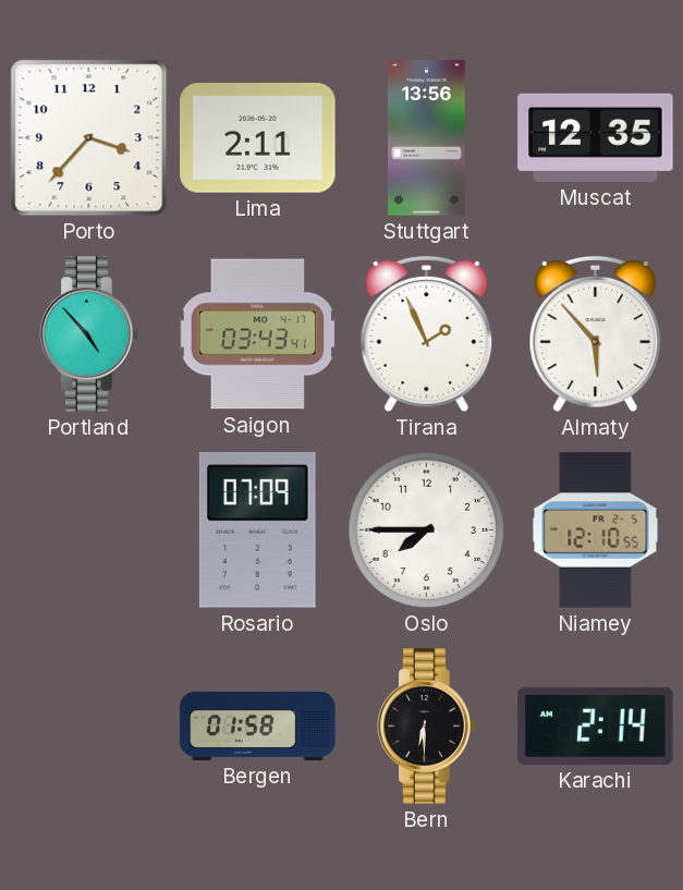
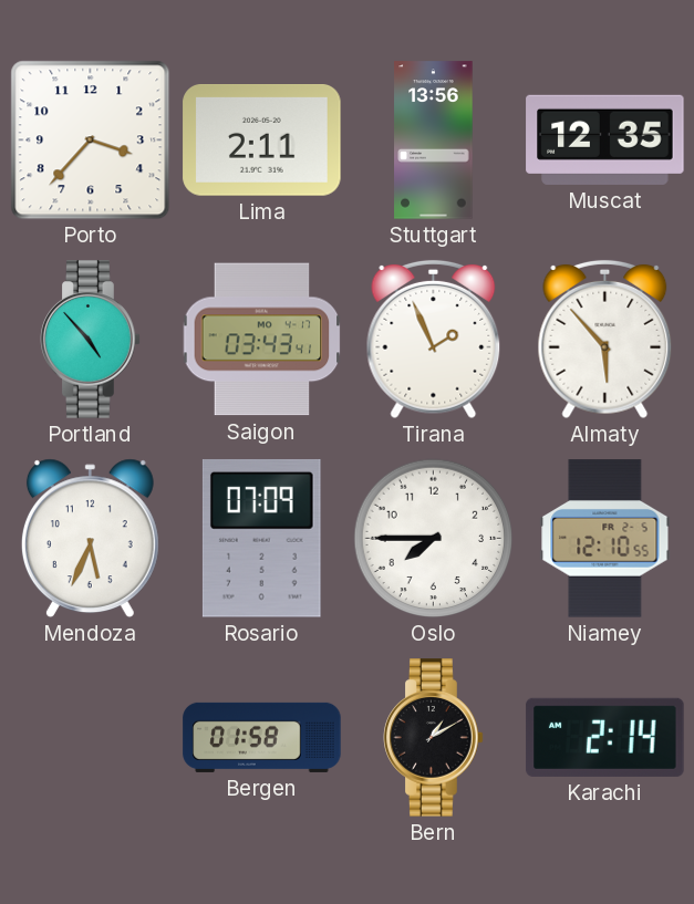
Mendoza: none -> 5:34 (90, 539)
Bern: 6:30 -> 1:10 (434, 738)
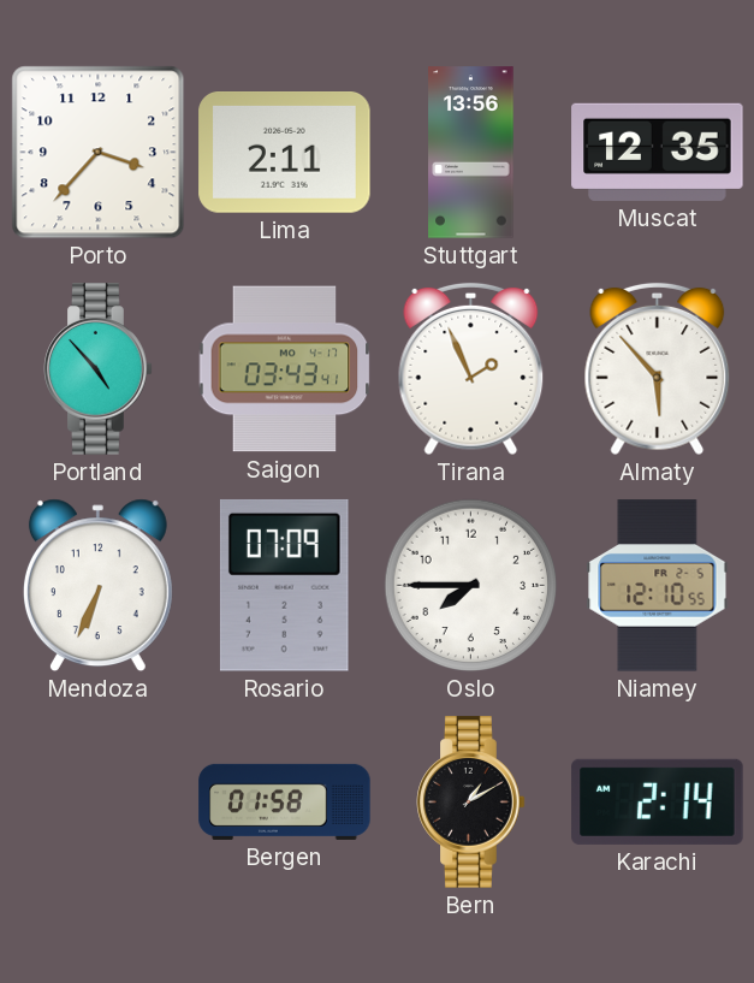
Mendoza: 5:34 -> 6:34 (97, 586)
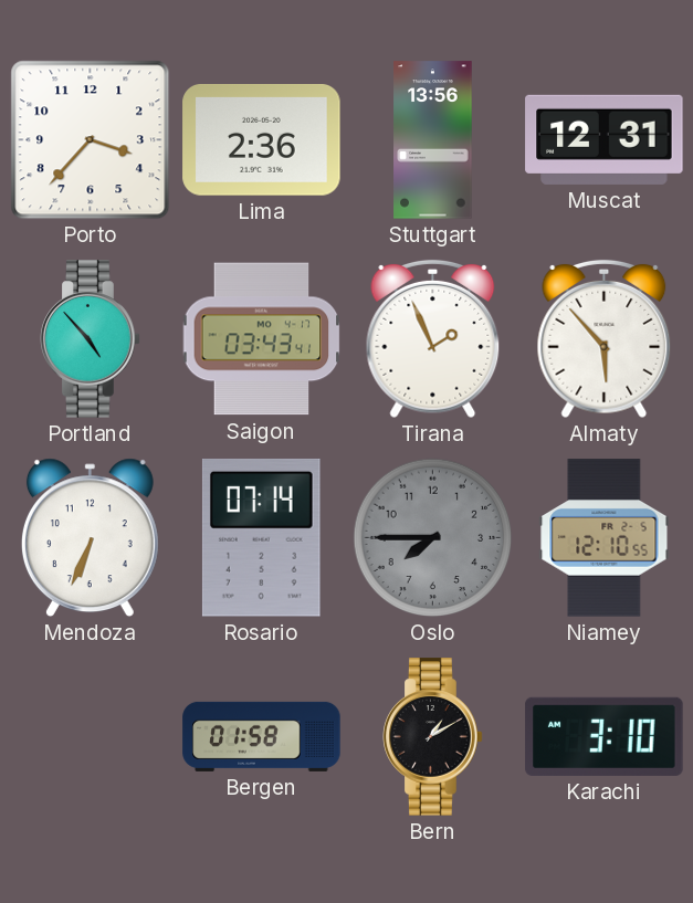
Lima: 2:11 -> 2:36 (262, 140)
Muscat: 12:35 -> 12:31 (605, 139)
Rosario: 07:09 -> 07:14 (261, 537)
Oslo dial: white -> grey (433, 538)
Karachi: 2:14 -> 3:10 (605, 736)
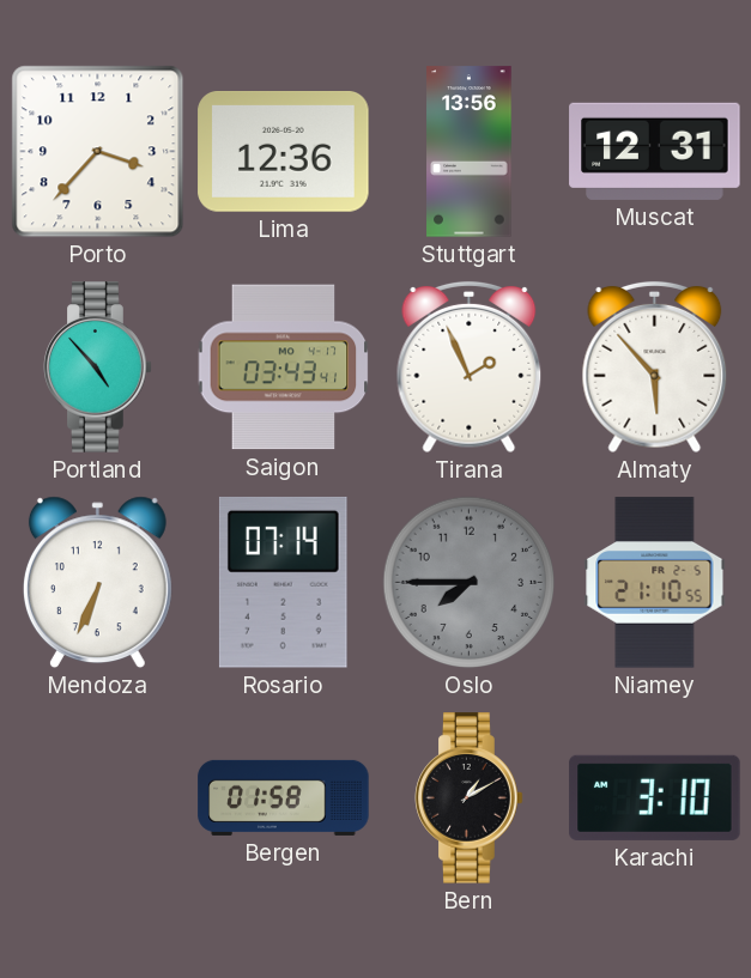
Lima: 2:36 -> 12:36 (284, 152)
Niamey: 12:10 -> 21:10 (655, 583)
